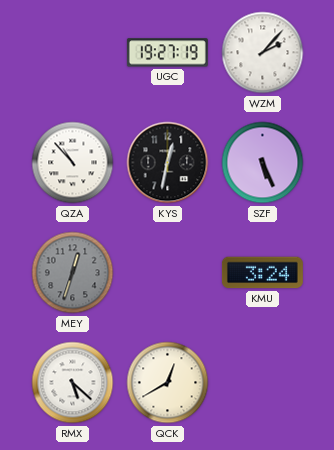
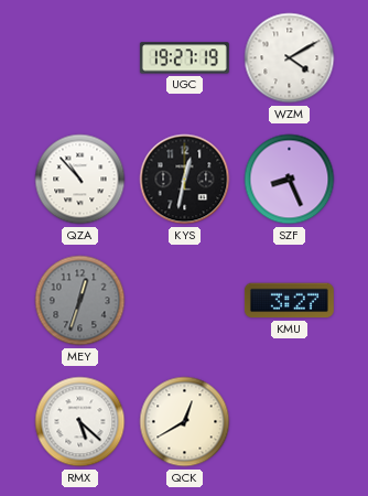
WZM: 2:07 -> 4:10 (290, 58)
SZF: 5:26 -> 8:26 (290, 180)
KMU: 3:24 -> 3:27 (289, 301)
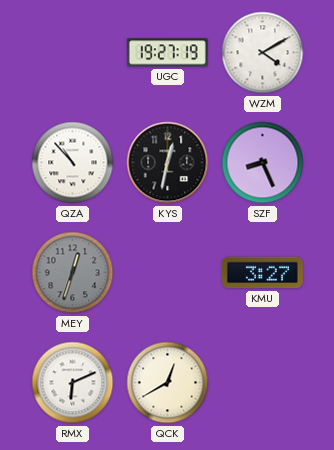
RMX: 5:22 -> 6:11 (73, 383)
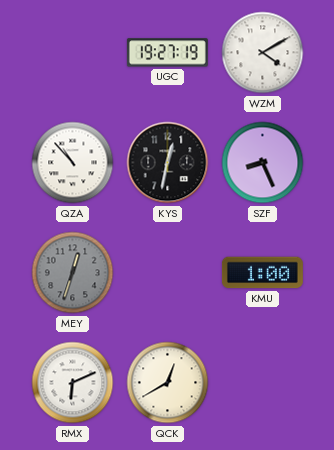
KMU: 3:27 -> 1:00 (262, 273)
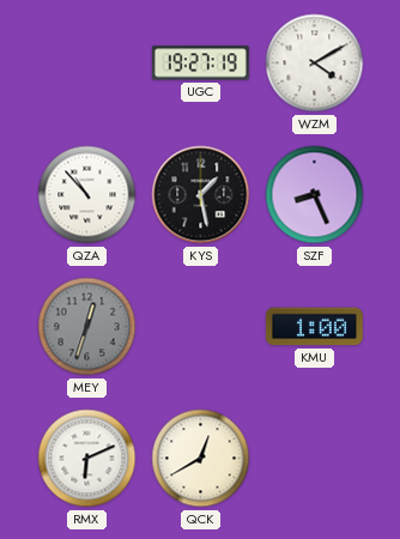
KYS: 12:32 -> 1:28 (201, 195)
